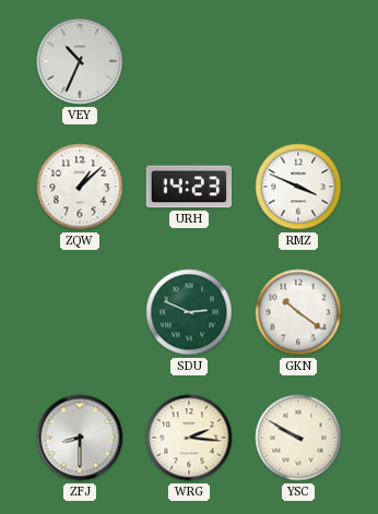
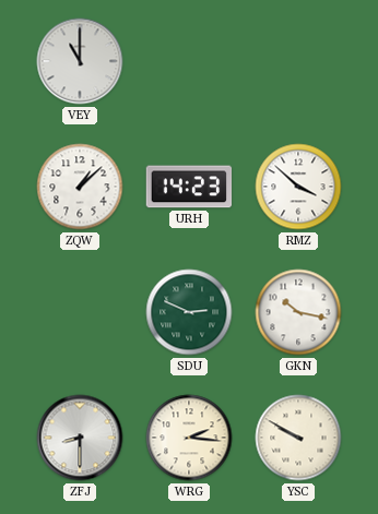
VEY: 10:34 -> 11:00 (80, 61)
RMZ: 3:49 -> 3:52 (298, 187)
GKN: 10:21 -> 10:17 (298, 312)
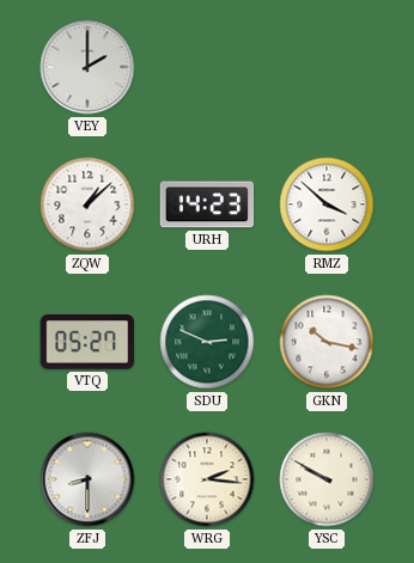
VEY: 11:00 -> 2:00 (87, 67)
VTQ: none -> 05:27 (86, 342)
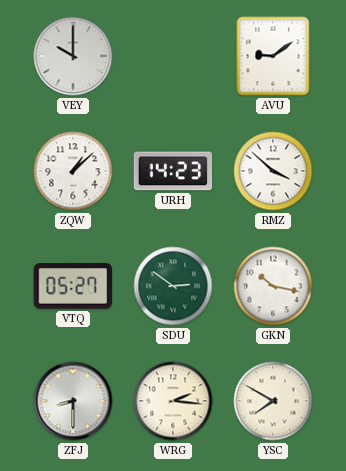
VEY: 2:00 -> 10:00 (73, 56)
AVU: none -> 9:09 (273, 56)
SDU: 2:49 -> 2:51 (173, 286)
YSC: 9:50 -> 7:50 (273, 401)
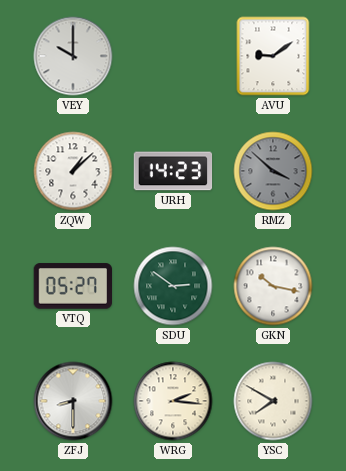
RMZ dial: white -> grey (273, 171)
